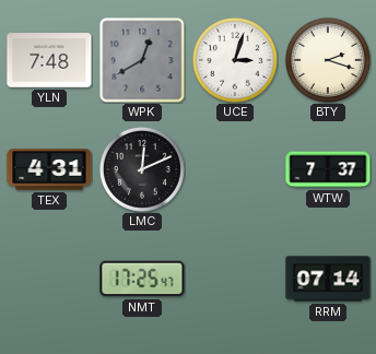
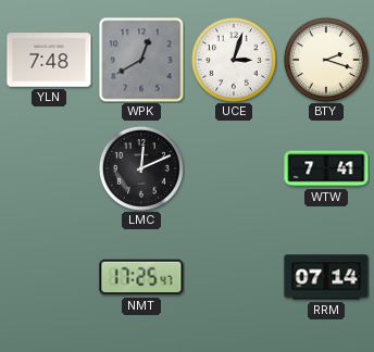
TEX: 4:31 -> none (49, 169)
WTW: 7:37 -> 7:41 (326, 168)
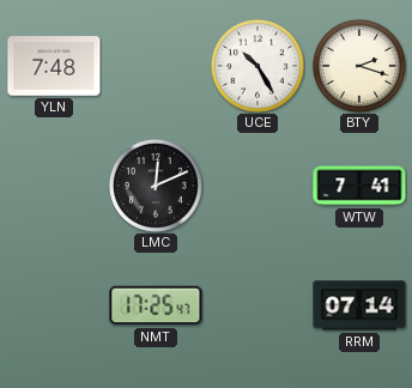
WPK: 12:40 -> none (141, 60)
UCE: 3:03 -> 10:25 (257, 66)
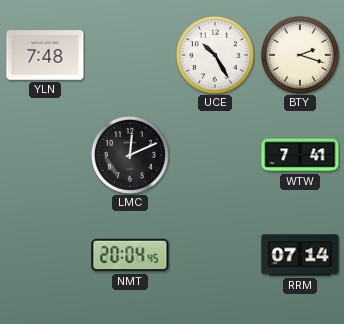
NMT: 17:25 -> 20:04 (130, 255)
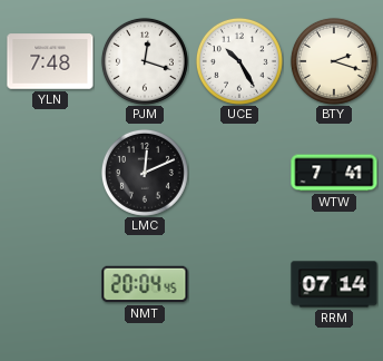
PJM: none -> 12:18 (145, 61)
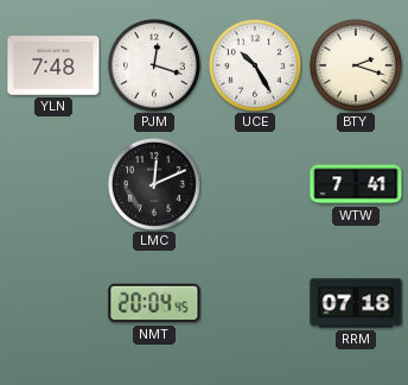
RRM: 07:14 -> 07:18 (356, 303)
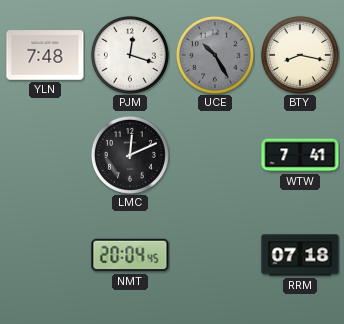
UCE dial: white -> grey (215, 55)
BTY: 2:18 -> 8:17 (300, 55)
